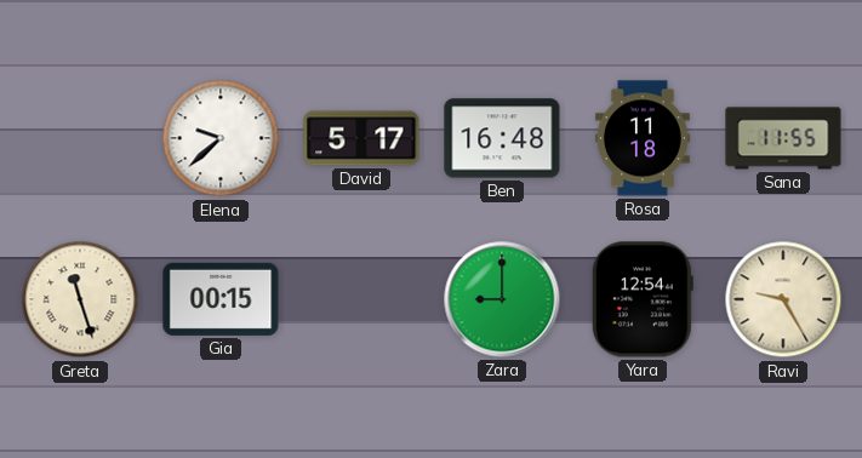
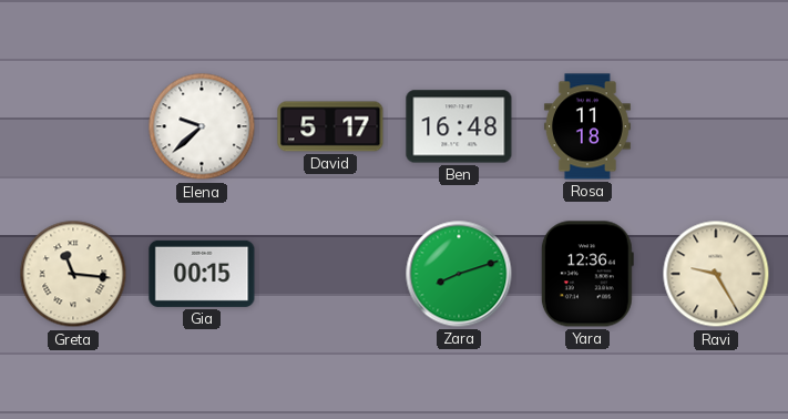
Sana: 11:55 -> none (783, 138)
Greta: 11:27 -> 11:16 (73, 274)
Zara: 9:00 -> 8:12 (459, 274)
Yara: 12:54 -> 12:36 (587, 274)
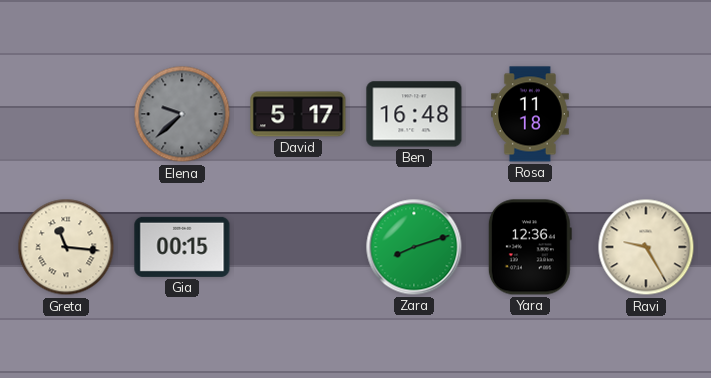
Elena dial: white -> grey (182, 114)
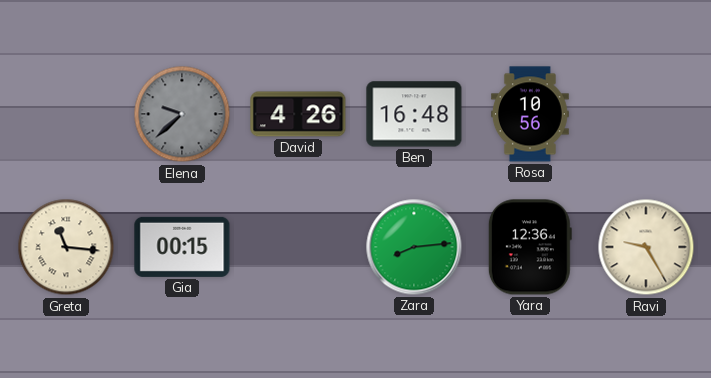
David: 5:17 -> 4:26 (298, 114)
Rosa: 11:18 -> 10:56 (530, 114)
Zara: 8:12 -> 8:14 (414, 247)
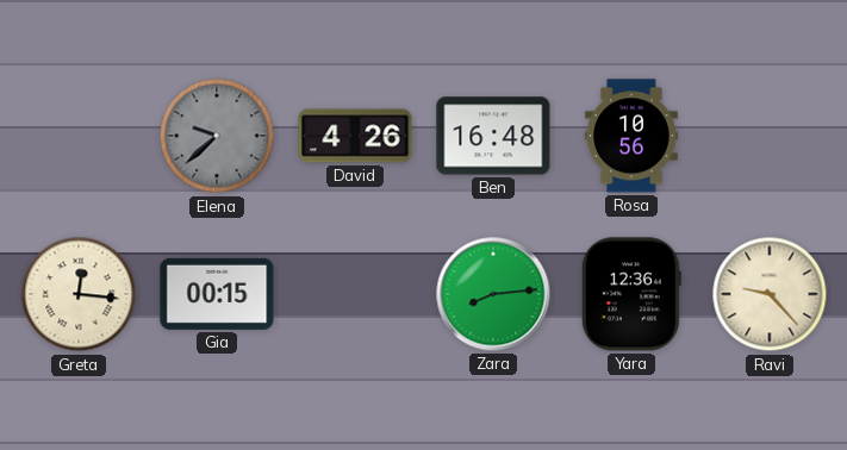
Greta: 11:16 -> 12:16 (79, 294)
Ravi: 9:25 -> 9:23 (770, 294)
